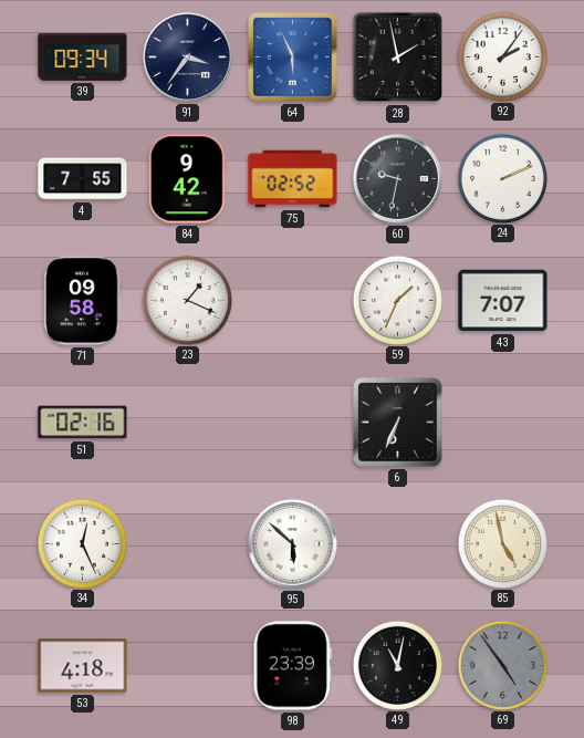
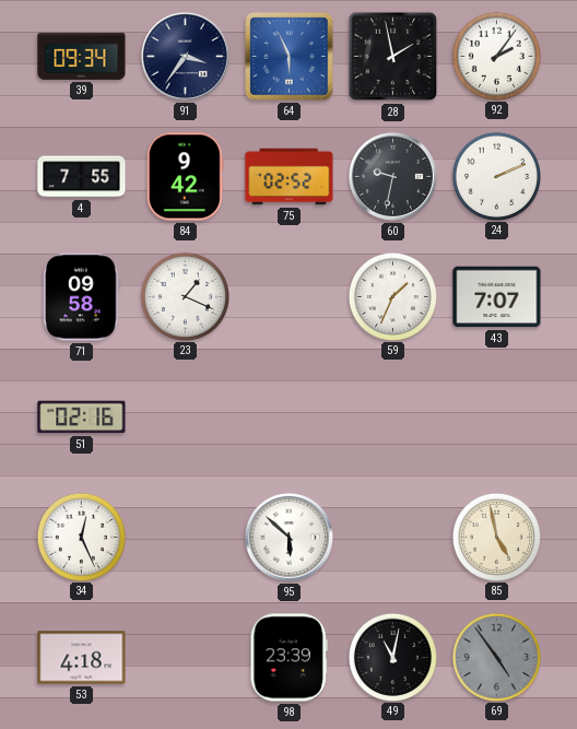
6: 6:34 -> none (398, 423)
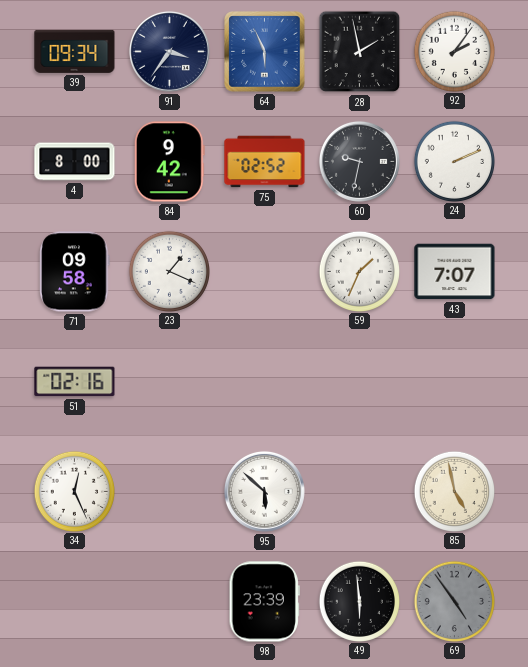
4: 7:55 -> 8:00 (75, 162)
53: 4:18 -> none (82, 658)
49: 11:02 -> 5:59 (359, 601)
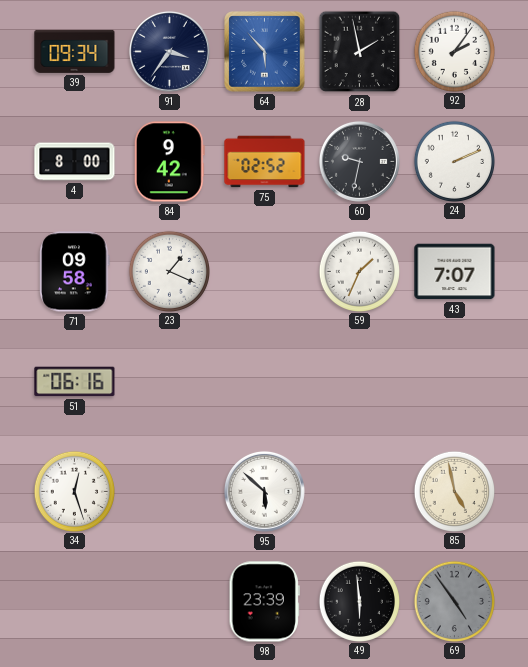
64: 5:56 -> 5:53 (265, 52)
51: 02:16 -> 06:16 (75, 382)
34: 12:26 -> 12:27 (74, 491)
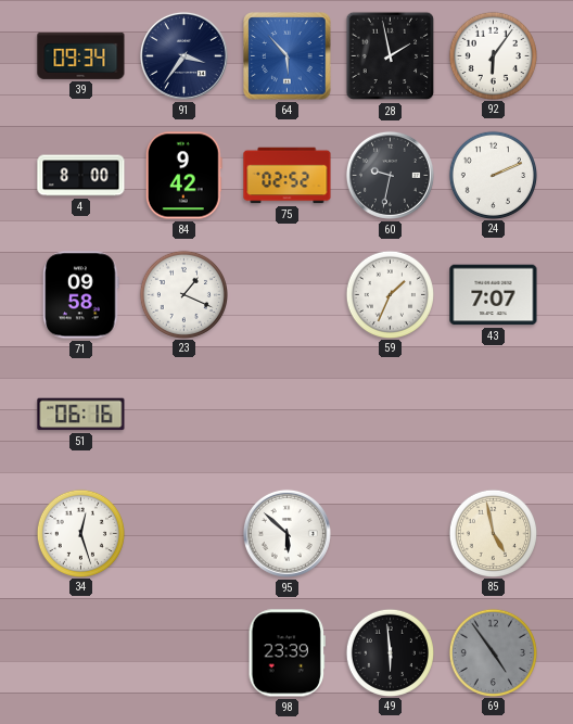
92: 2:06 -> 6:06 (493, 55)
